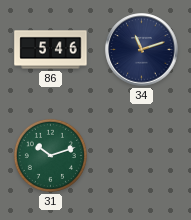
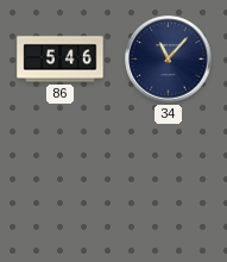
34: 11:12 -> 11:07 (169, 60)
31: 10:12 -> none (50, 155)
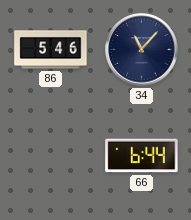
66: none -> 6:44 (142, 156)
